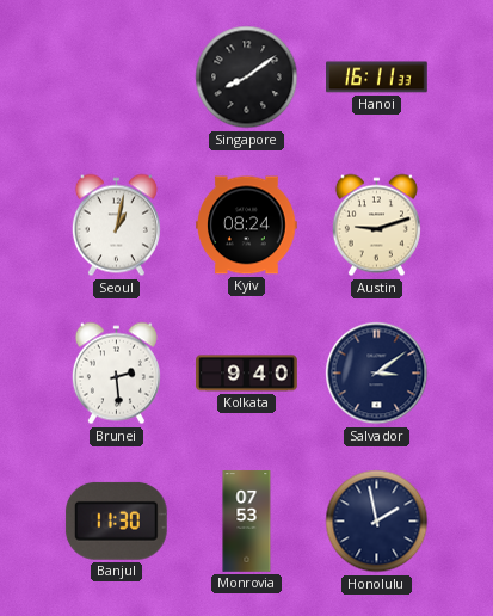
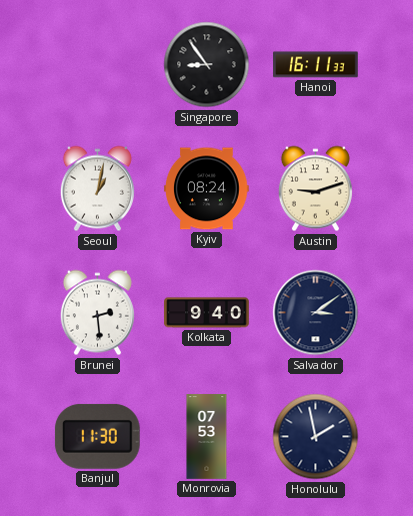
Singapore: 8:09 -> 8:54 (207, 65)
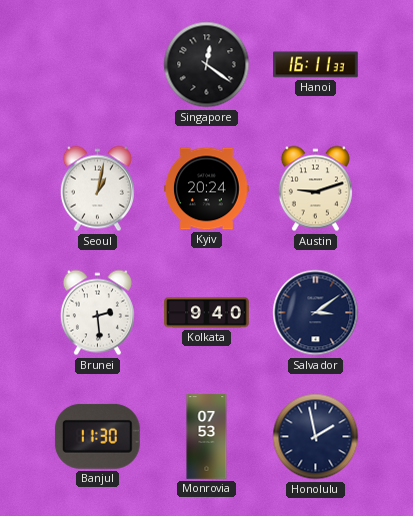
Singapore: 8:54 -> 12:21 (207, 65)
Kyiv: 08:24 -> 20:24 (207, 189)
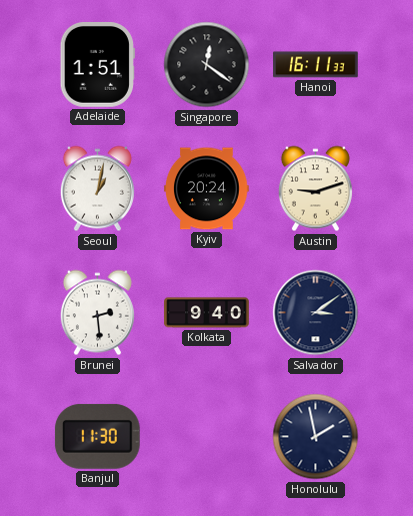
Adelaide: none -> 1:51 (97, 65)
Monrovia: 07:53 -> none (207, 437)
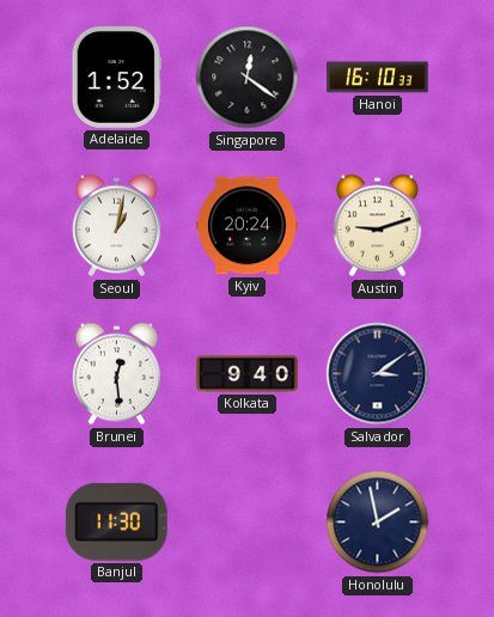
Adelaide: 1:51 -> 1:52 (116, 78)
Hanoi: 16:11 -> 16:10 (378, 78)
Brunei: 2:29 -> 12:29 (116, 374)
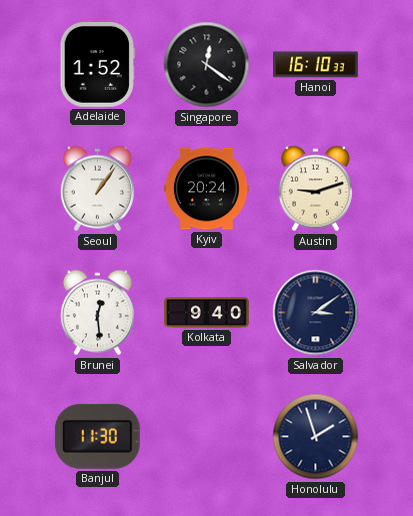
Seoul: 1:02 -> 1:06 (97, 189)
Honolulu: 1:58 -> 1:57 (316, 437)
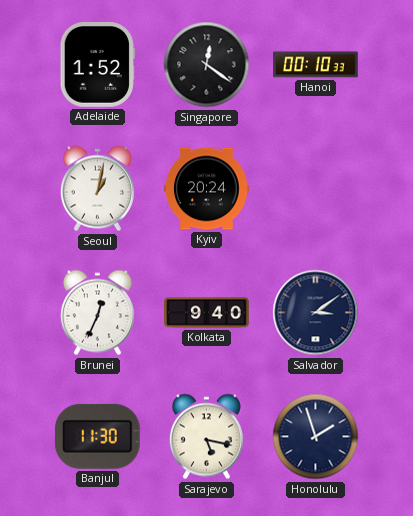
Hanoi: 16:10 -> 00:10 (316, 65)
Seoul: 1:06 -> 1:02 (97, 189)
Austin: 9:12 -> none (315, 189)
Brunei: 12:29 -> 12:34 (97, 313)
Sarajevo: none -> 5:17 (206, 437)
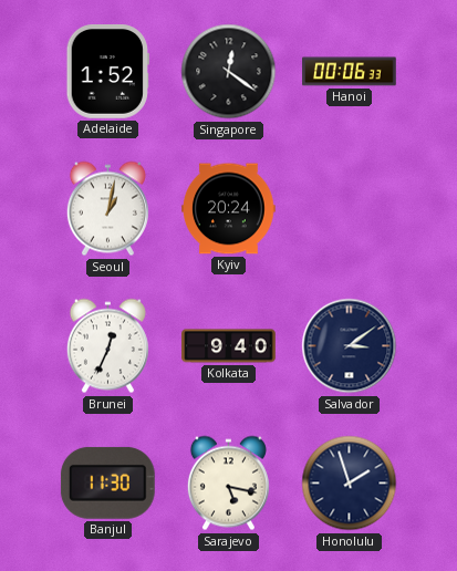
Hanoi: 00:10 -> 00:06 (350, 72)
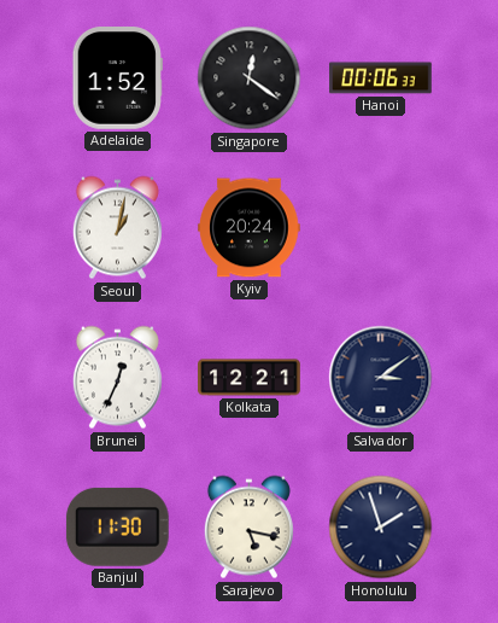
Kolkata: 9:40 -> 12:21 (250, 378)
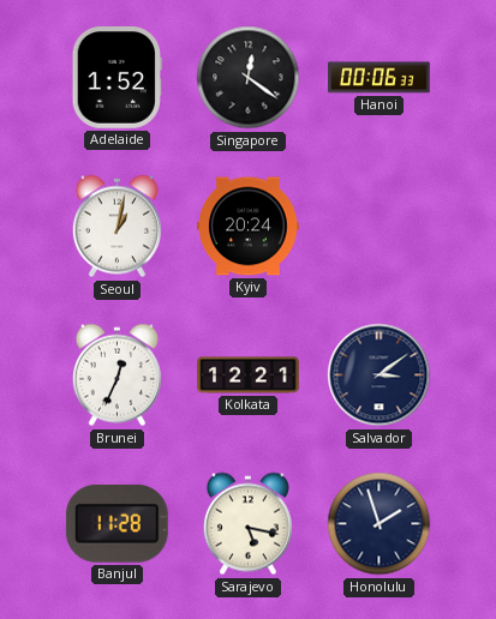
Banjul: 11:30 -> 11:28 (116, 523)
